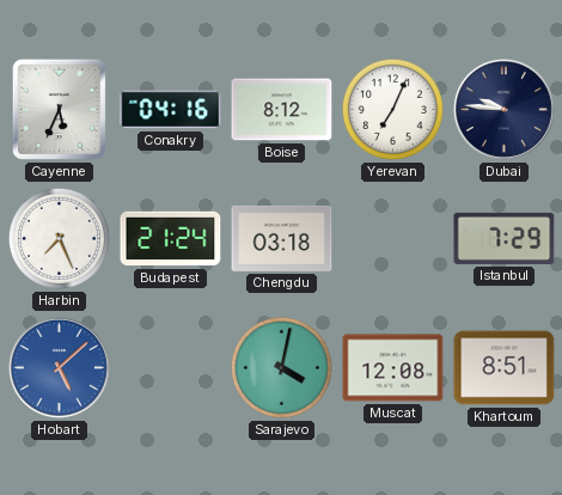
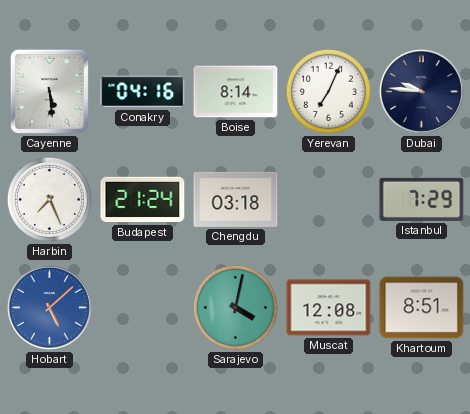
Cayenne: 5:34 -> 5:29 (49, 91)
Boise: 8:12 -> 8:14 (236, 92)
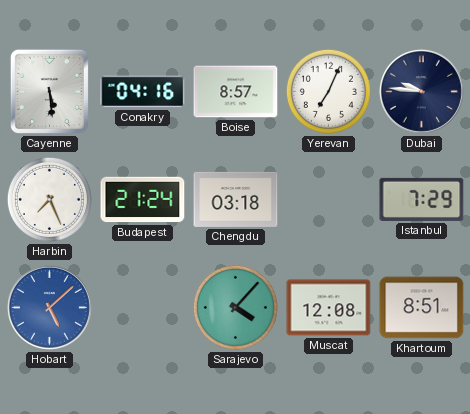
Boise: 8:14 -> 8:57 (236, 92)
Sarajevo: 4:02 -> 4:07 (235, 307)
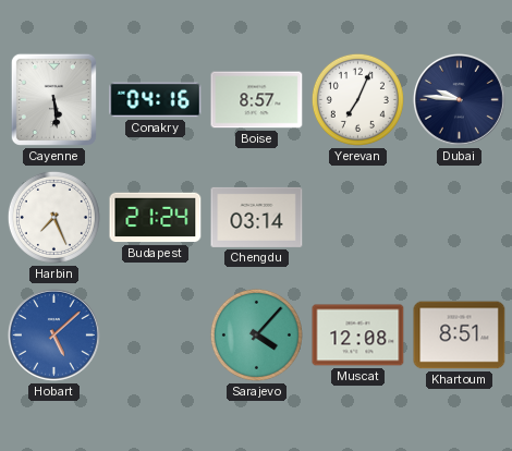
Chengdu: 03:18 -> 03:14 (257, 217)
Istanbul: 7:29 -> none (422, 199)
